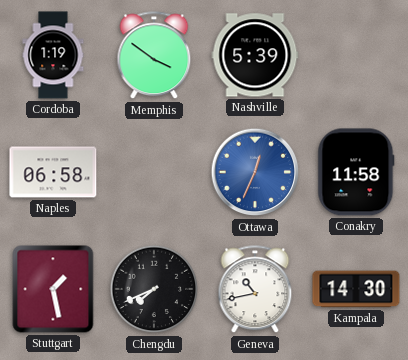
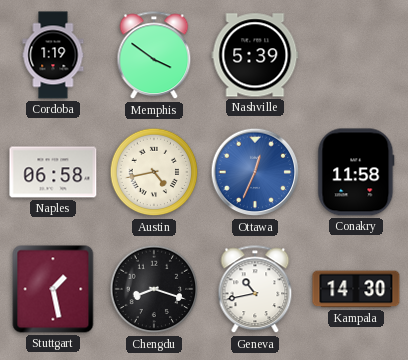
Austin: none -> 4:43 (154, 172)
Chengdu: 7:41 -> 8:18 (154, 289)
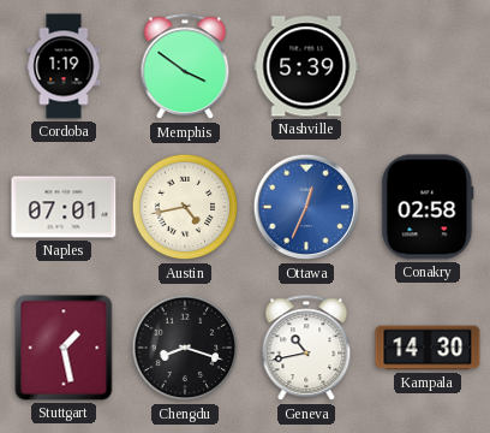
Naples: 06:58 -> 07:01 (64, 207)
Conakry: 11:58 -> 02:58 (428, 207)
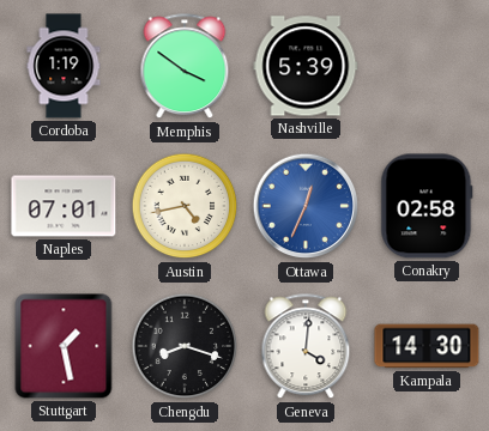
Geneva: 10:43 -> 4:01 (306, 347)
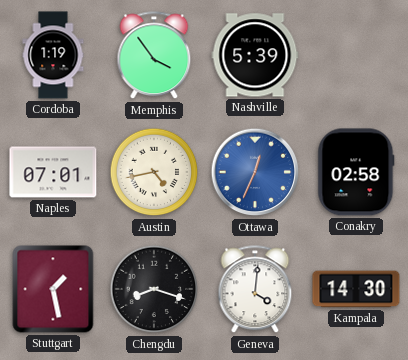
Memphis: 3:51 -> 3:54 (154, 56)
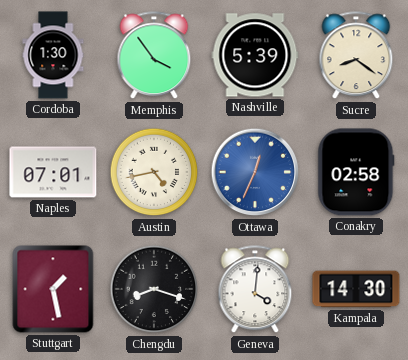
Cordoba: 1:19 -> 1:30 (53, 55)
Sucre: none -> 8:21 (356, 56)
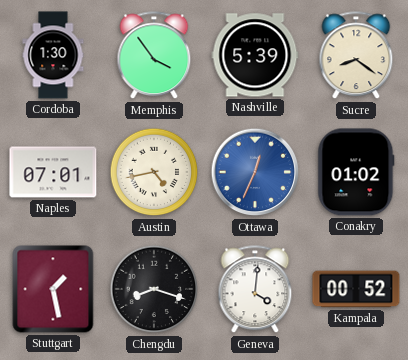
Conakry: 02:58 -> 01:02 (356, 172)
Kampala: 14:30 -> 00:52 (356, 289)
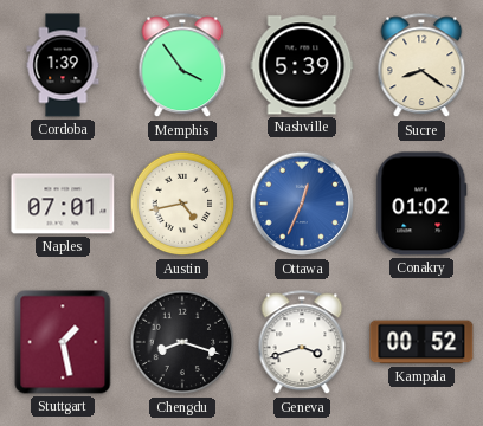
Cordoba: 1:30 -> 1:39 (63, 65)
Geneva: 4:01 -> 3:42 (302, 343)
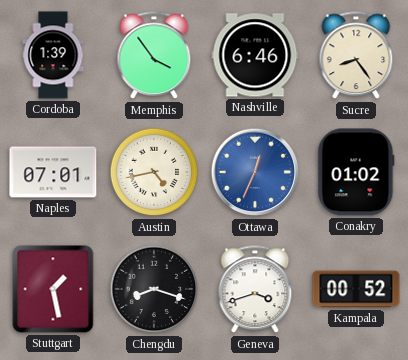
Nashville: 5:39 -> 6:46 (255, 55)
Sucre: 8:21 -> 8:24 (356, 56)
